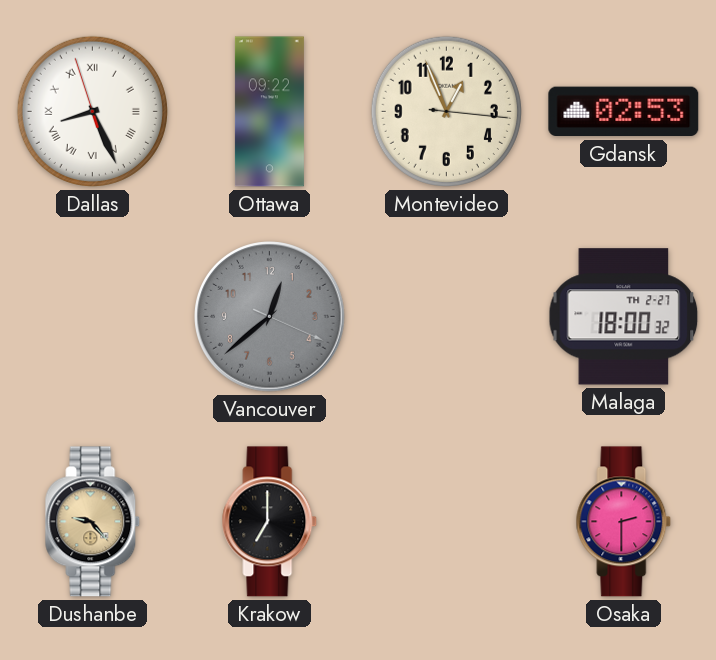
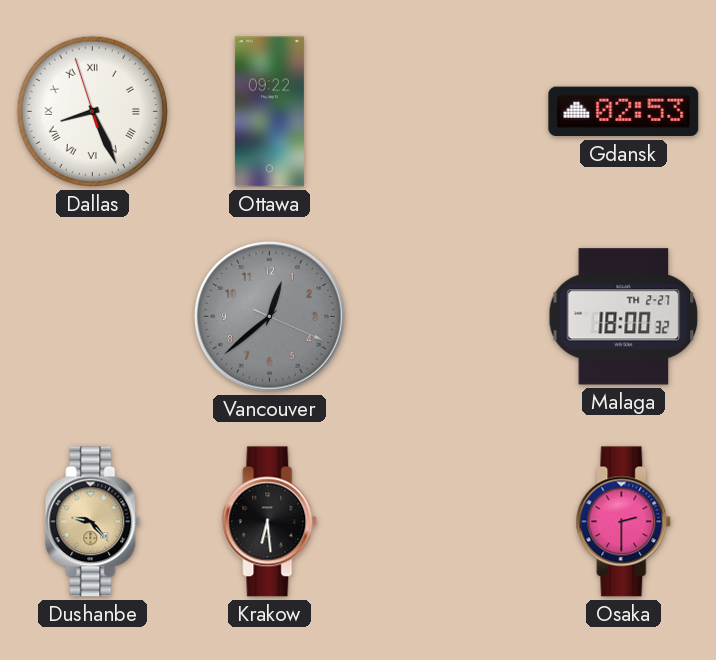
Montevideo: 12:56 -> none (446, 111)
Krakow: 7:00 -> 6:29 (270, 522)
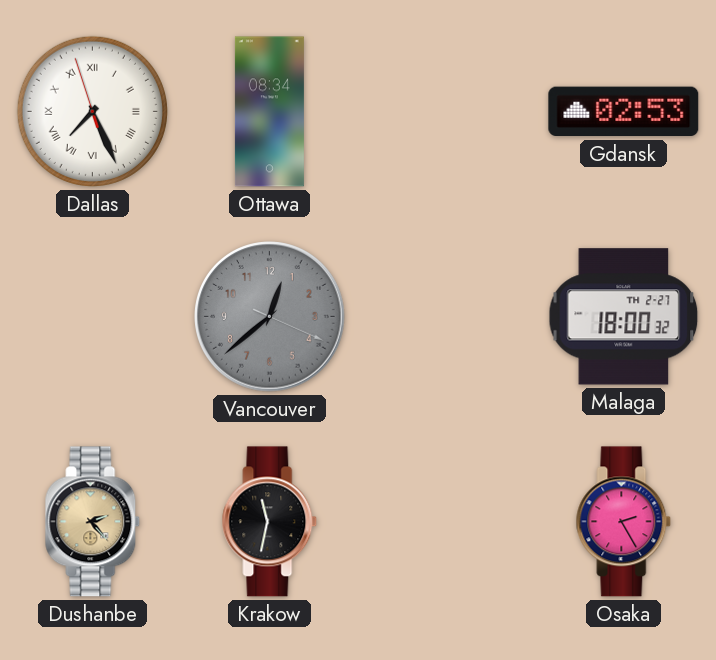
Dallas: 8:25 -> 7:25 (92, 111)
Ottawa: 09:22 -> 08:34 (269, 112)
Dushanbe: 9:23 -> 2:23 (93, 522)
Krakow: 6:29 -> 11:32 (270, 522)
Osaka: 2:30 -> 2:25 (624, 522)
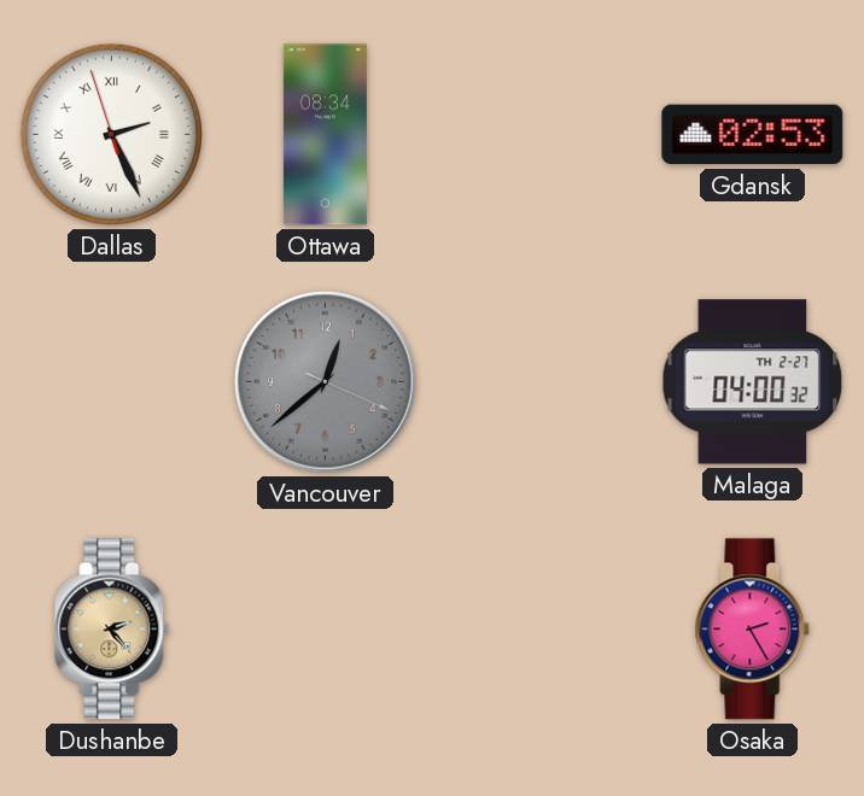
Dallas: 7:25 -> 2:25 (111, 134)
Malaga: 18:00 -> 04:00 (753, 382)
Krakow: 11:32 -> none (270, 522)
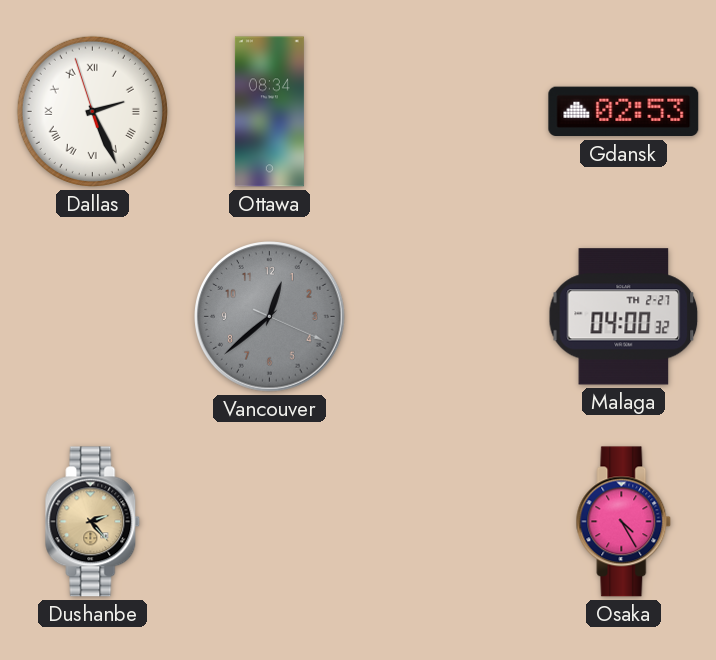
Osaka: 2:25 -> 4:25 (624, 522)
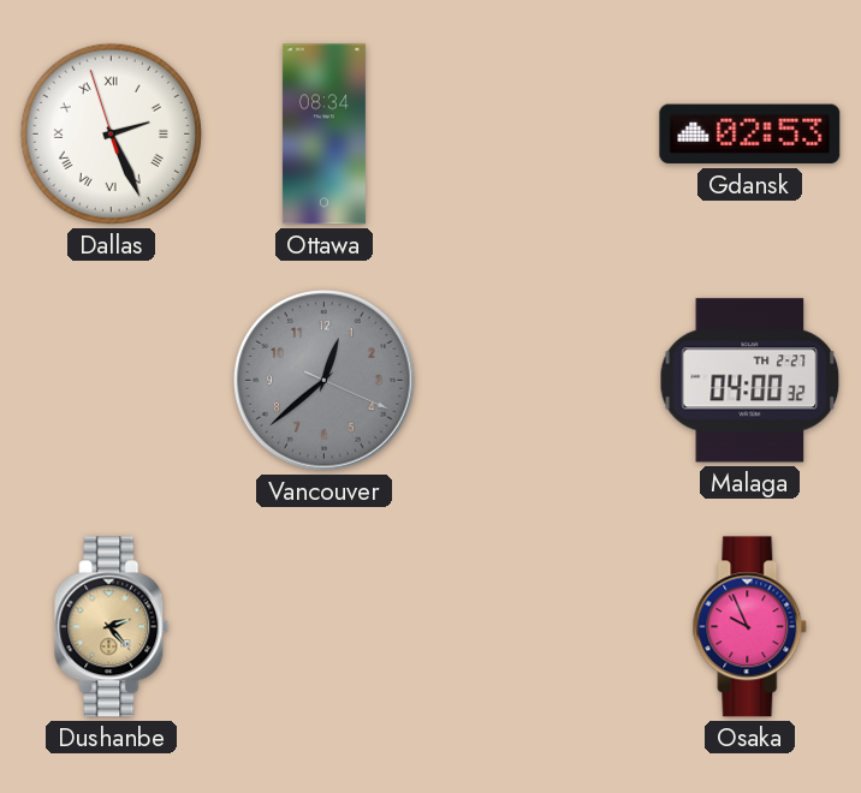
Osaka: 4:25 -> 9:56 (750, 627)
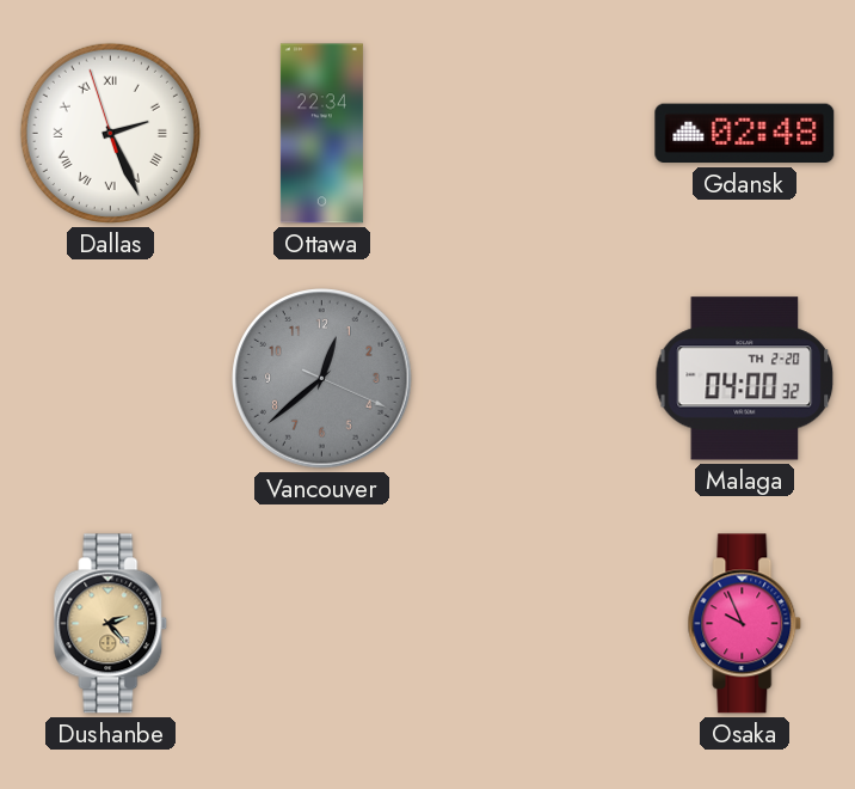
Ottawa: 08:34 -> 22:34 (321, 134)
Gdansk: 02:53 -> 02:48 (745, 134)
Malaga date: TH 2-27 -> TH 2-20 (745, 379)
